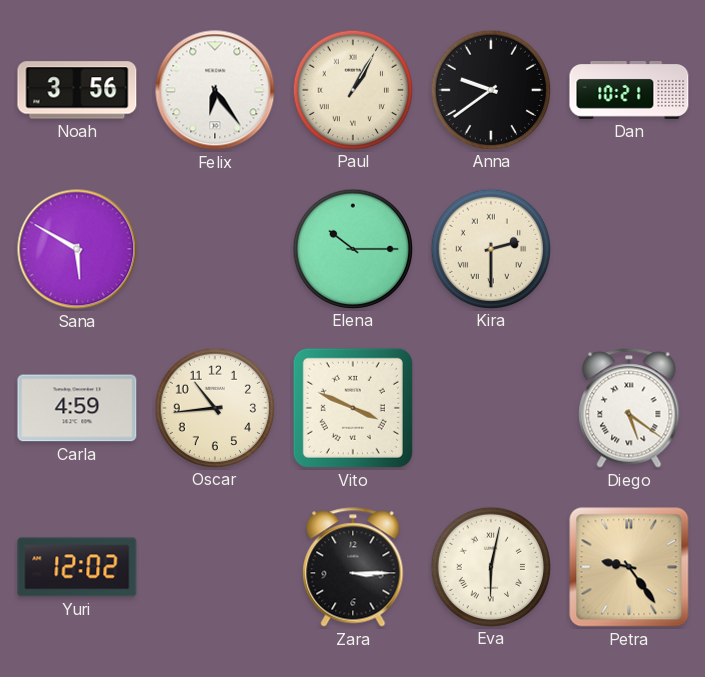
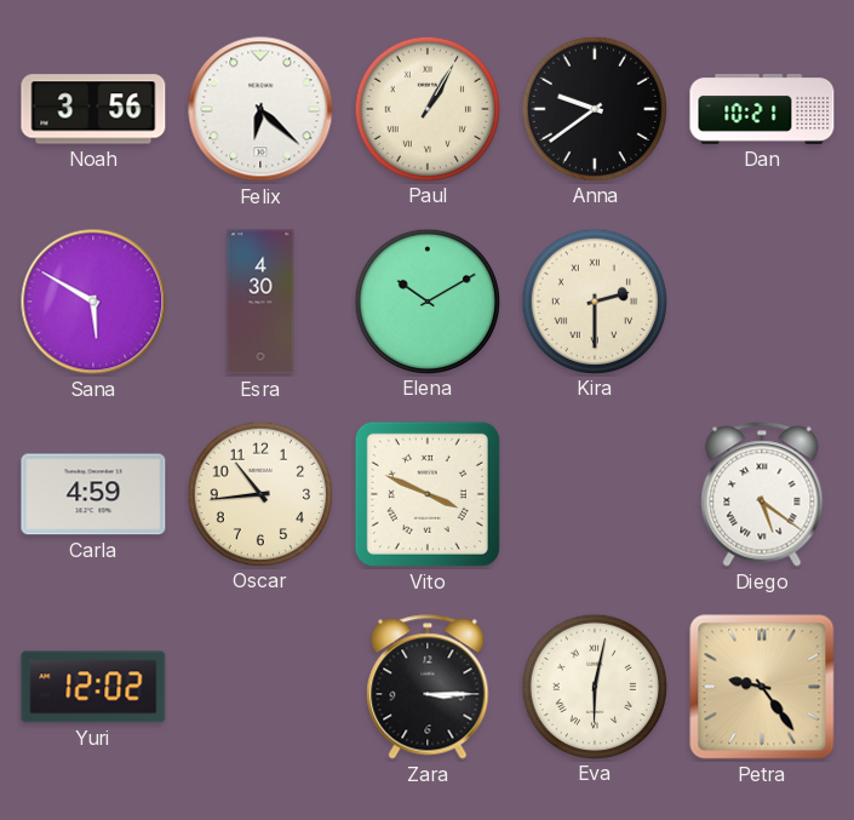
Felix: 6:24 -> 6:22 (260, 109)
Esra: none -> 4:30 (260, 302)
Elena: 10:15 -> 10:10 (426, 300)
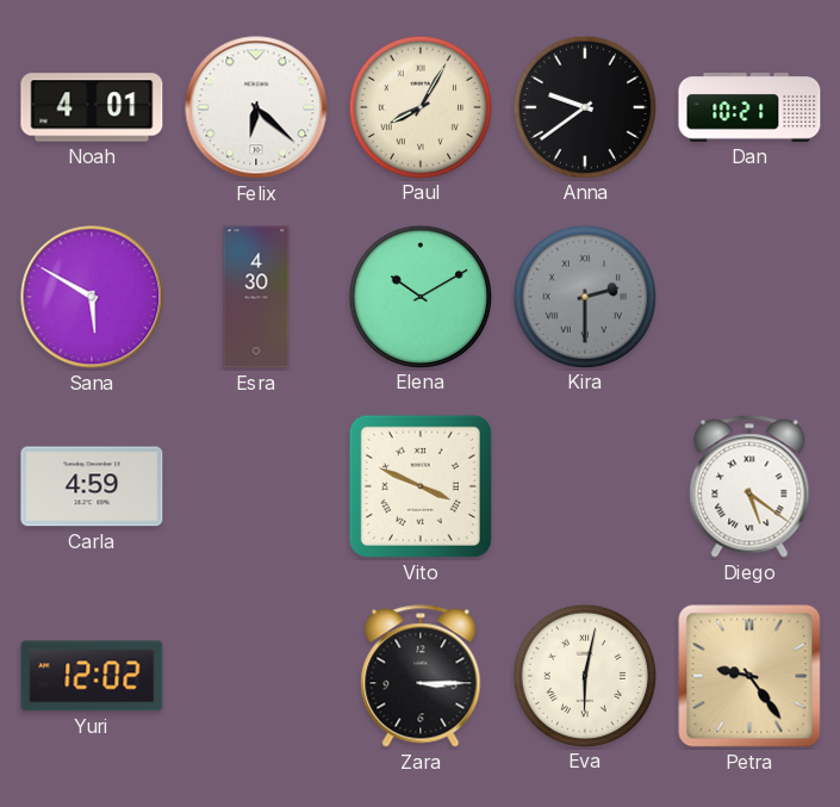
Noah: 3:56 -> 4:01 (92, 107)
Paul: 1:05 -> 8:05 (419, 106)
Kira dial: cream -> grey (584, 296)
Oscar: 10:44 -> none (259, 493)
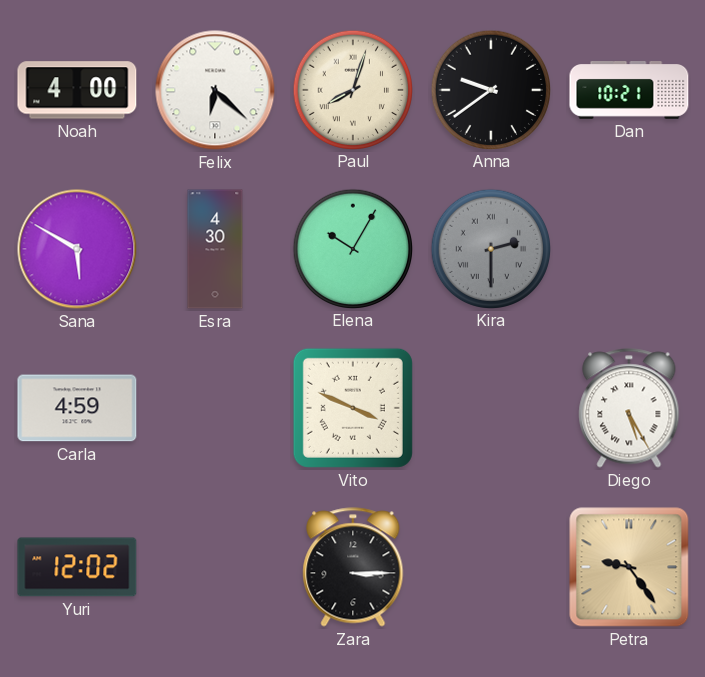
Noah: 4:01 -> 4:00 (77, 90)
Paul: 8:05 -> 8:03 (352, 89)
Elena: 10:10 -> 10:05 (352, 248)
Diego: 5:21 -> 5:25 (629, 408)
Eva: 6:02 -> none (584, 675)
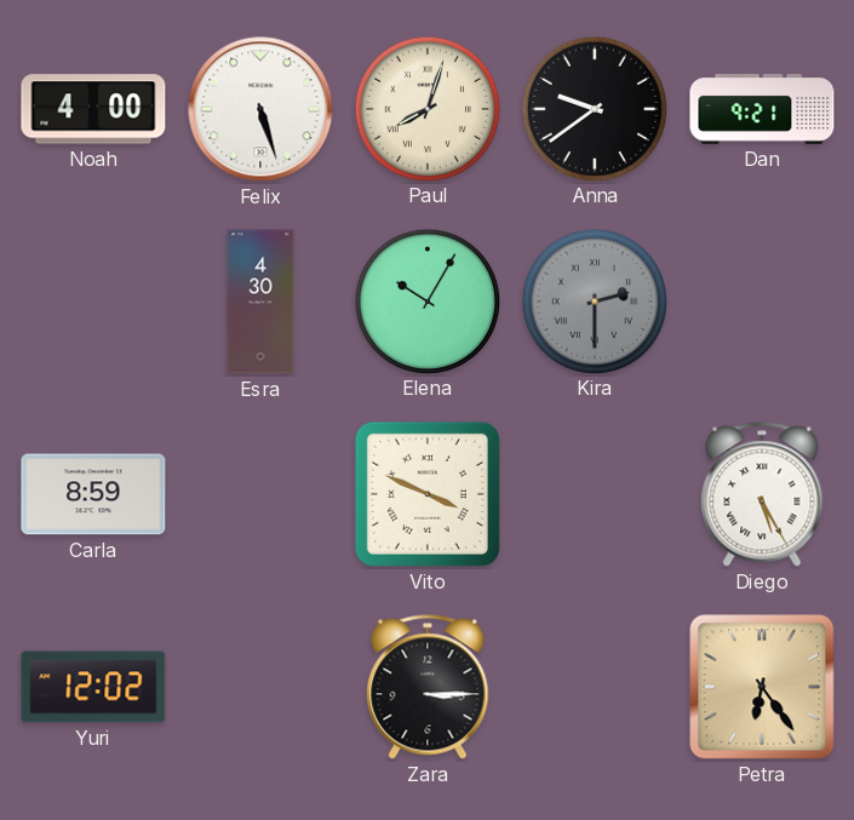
Felix: 6:22 -> 5:27 (260, 109)
Dan: 10:21 -> 9:21 (762, 110)
Sana: 5:50 -> none (77, 249)
Carla: 4:59 -> 8:59 (93, 494)
Petra: 9:24 -> 6:24 (762, 687)
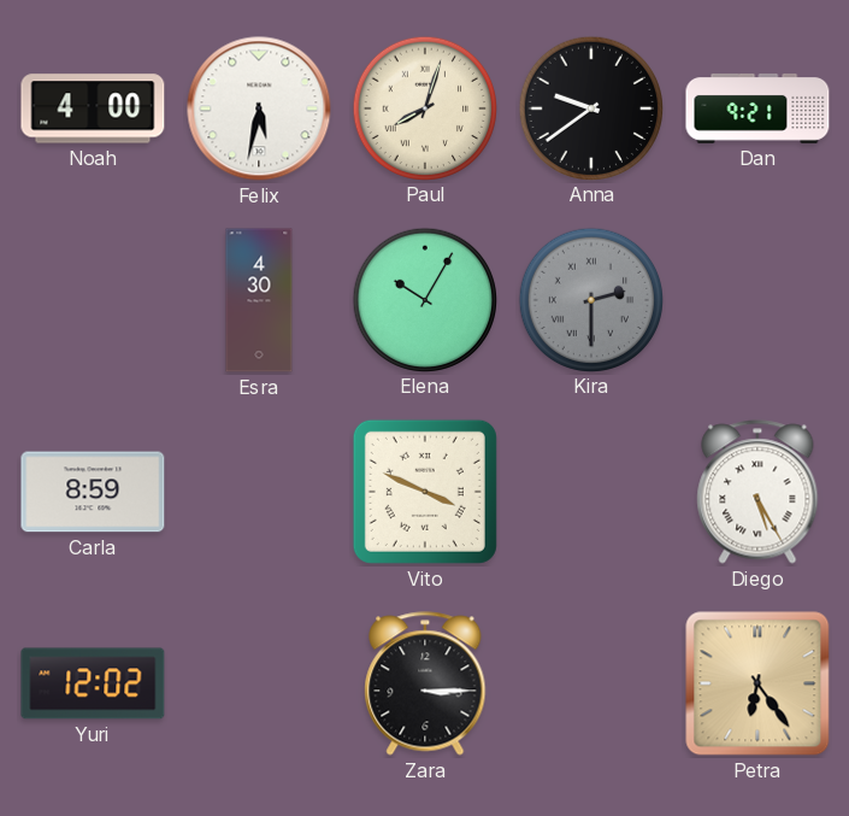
Felix: 5:27 -> 5:32 (259, 108)
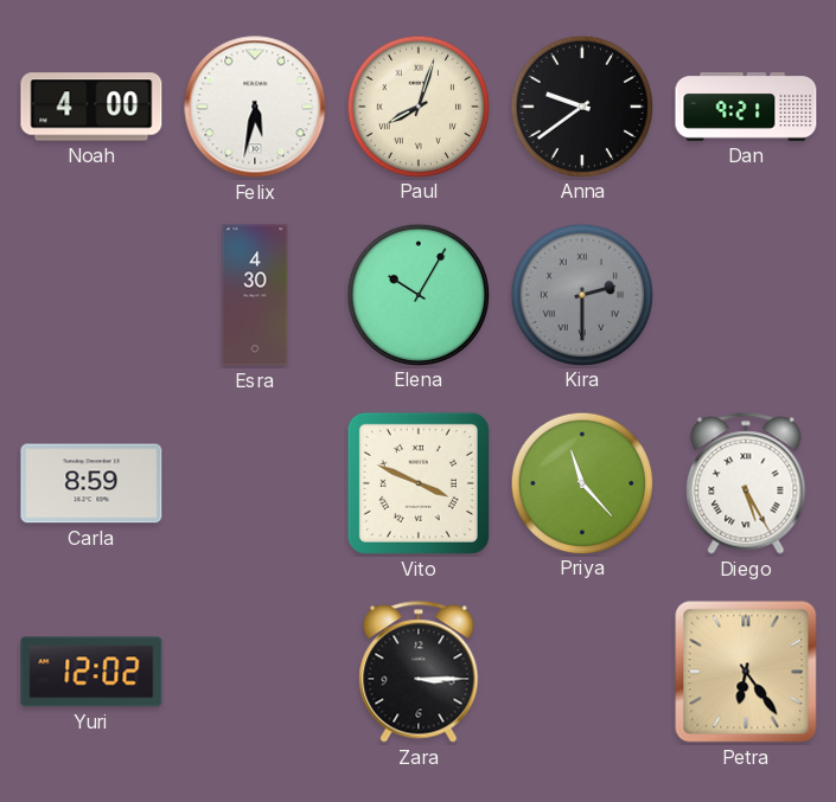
Priya: none -> 11:23 (581, 482)
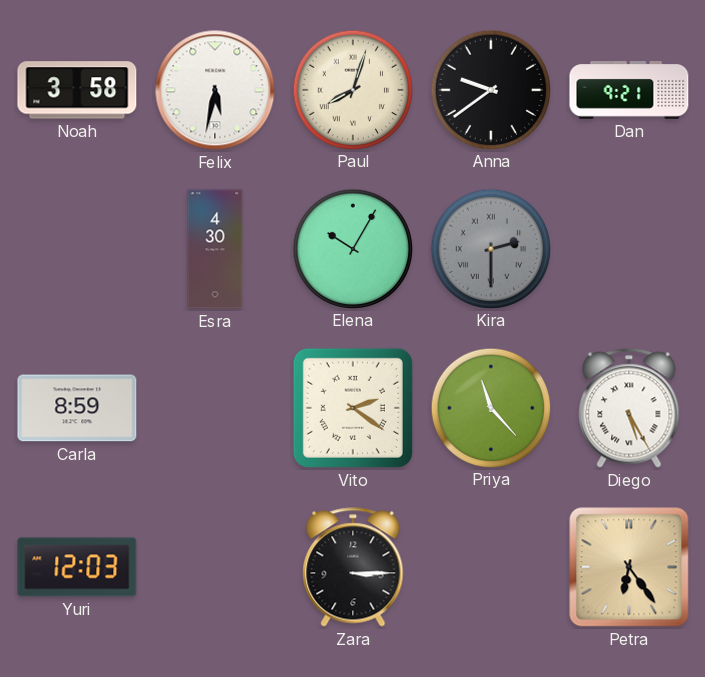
Noah: 4:00 -> 3:58 (77, 90)
Vito: 3:49 -> 2:21 (353, 408)
Yuri: 12:02 -> 12:03 (77, 567)
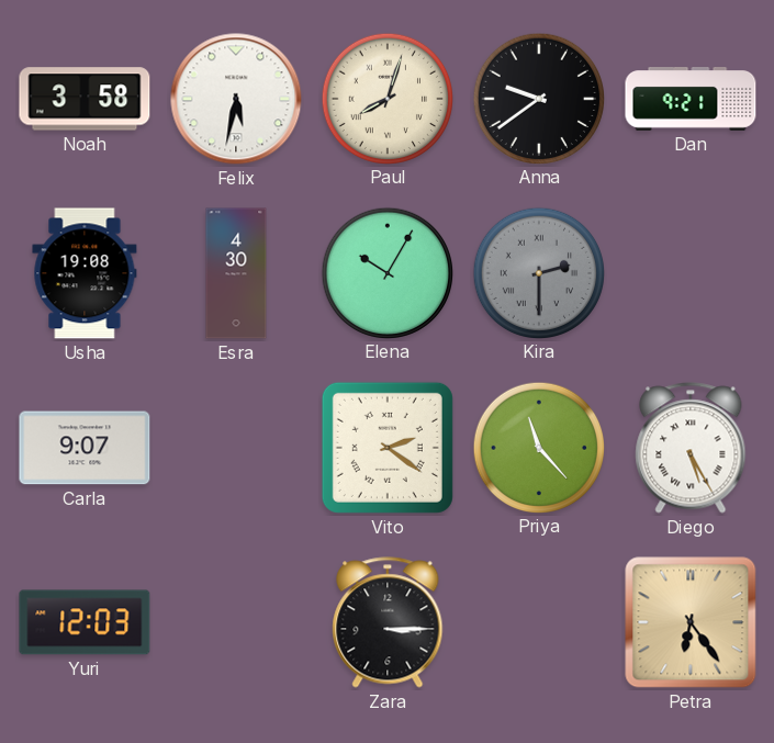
Usha: none -> 19:08 (85, 273)
Carla: 8:59 -> 9:07 (85, 448)
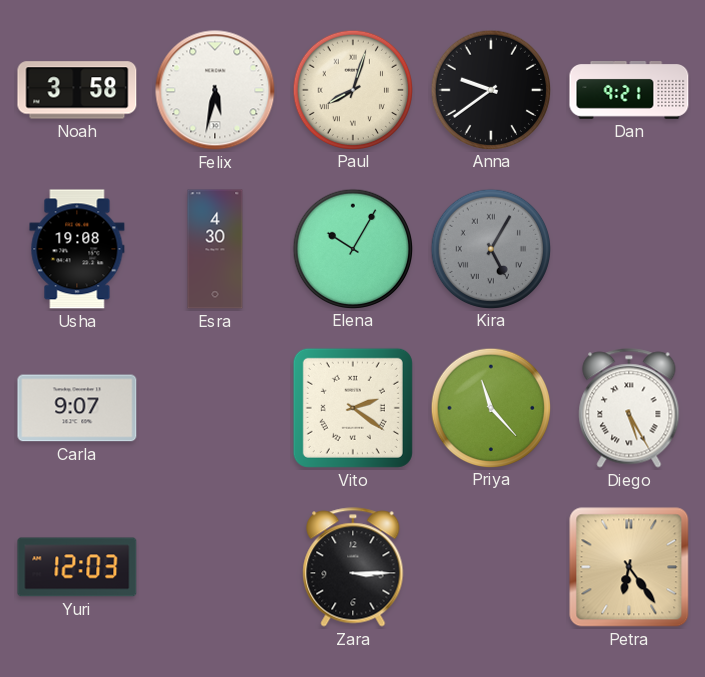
Kira: 2:30 -> 5:05 (490, 248)
